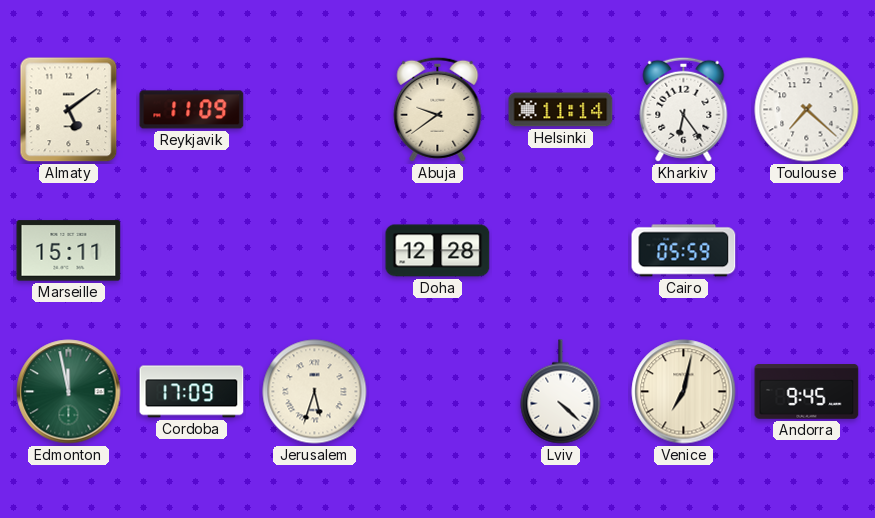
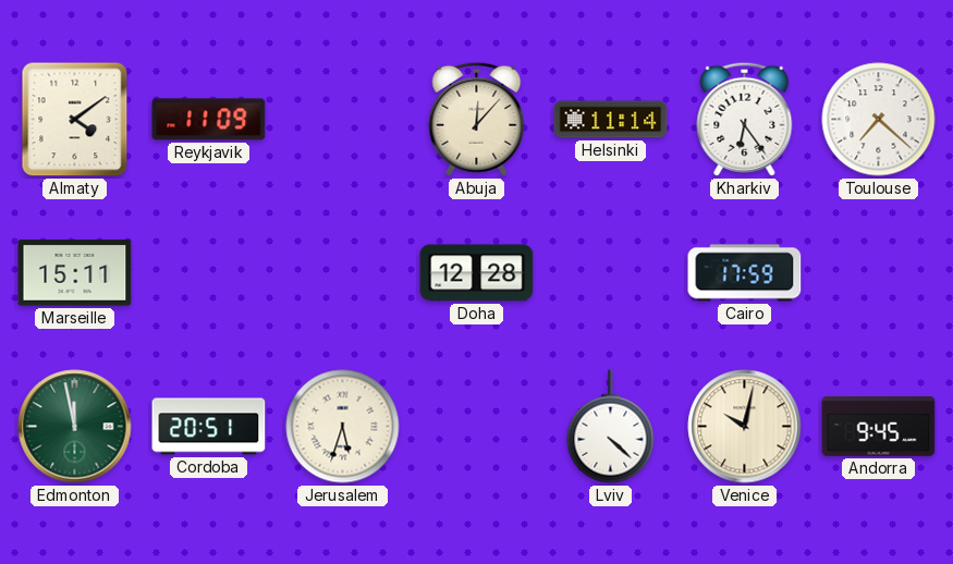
Almaty: 5:09 -> 4:09 (75, 120)
Abuja: 9:39 -> 12:07 (477, 119)
Cairo: 05:59 -> 17:59 (745, 273)
Cordoba: 17:09 -> 20:51 (209, 427)
Venice: 7:02 -> 10:02 (745, 427)
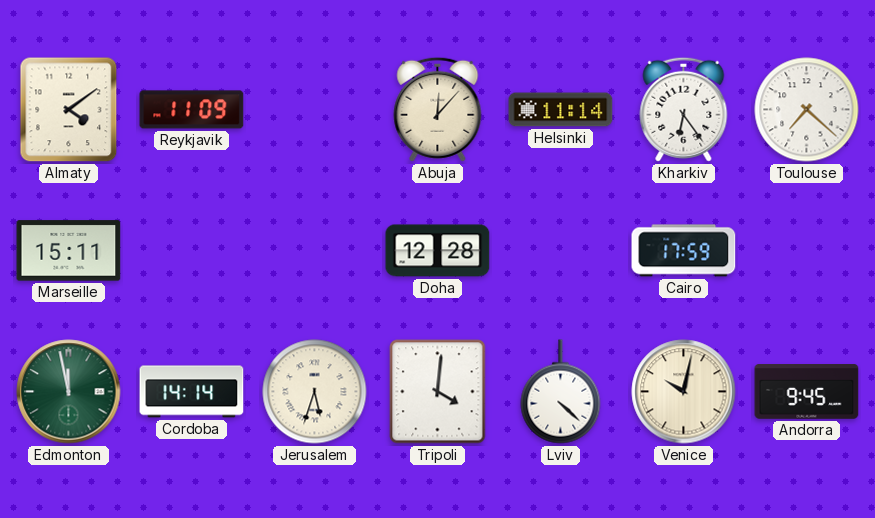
Cordoba: 20:51 -> 14:14 (192, 392)
Tripoli: none -> 4:01 (438, 392)
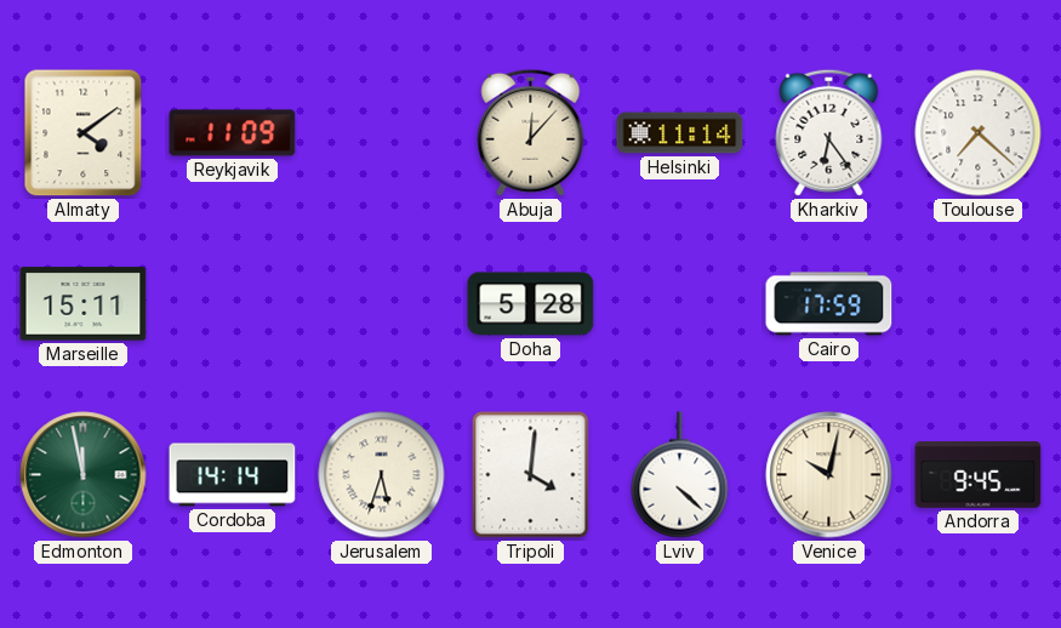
Doha: 12:28 -> 5:28 (531, 304)
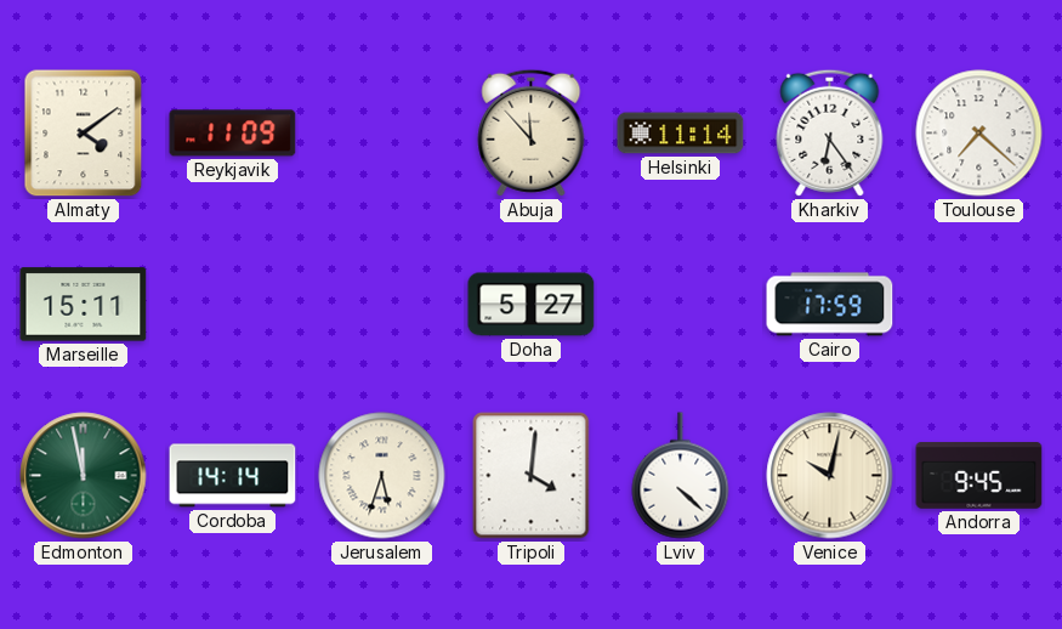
Abuja: 12:07 -> 11:53 (532, 132)
Doha: 5:28 -> 5:27 (532, 305)
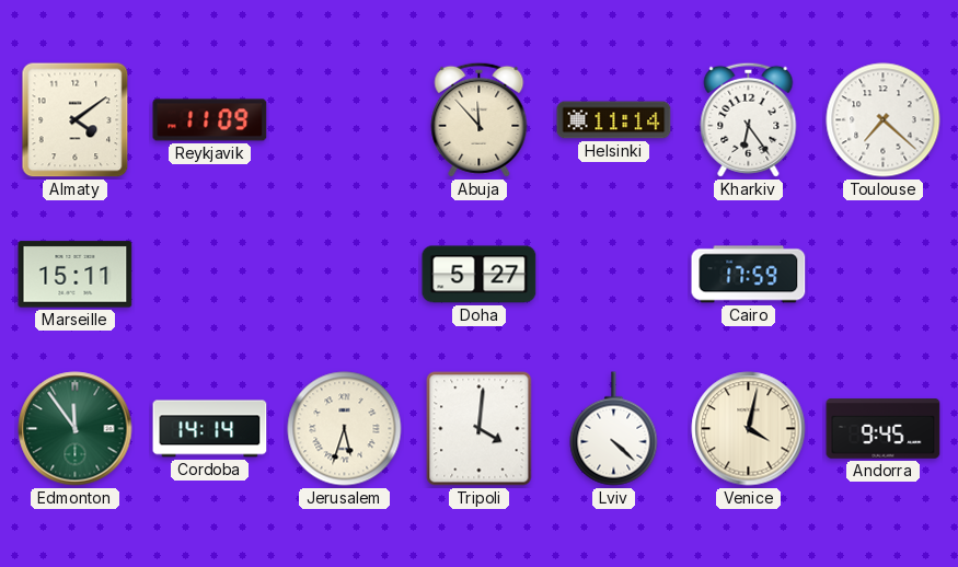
Edmonton: 11:58 -> 11:54 (76, 429)
Venice: 10:02 -> 4:02 (749, 429)
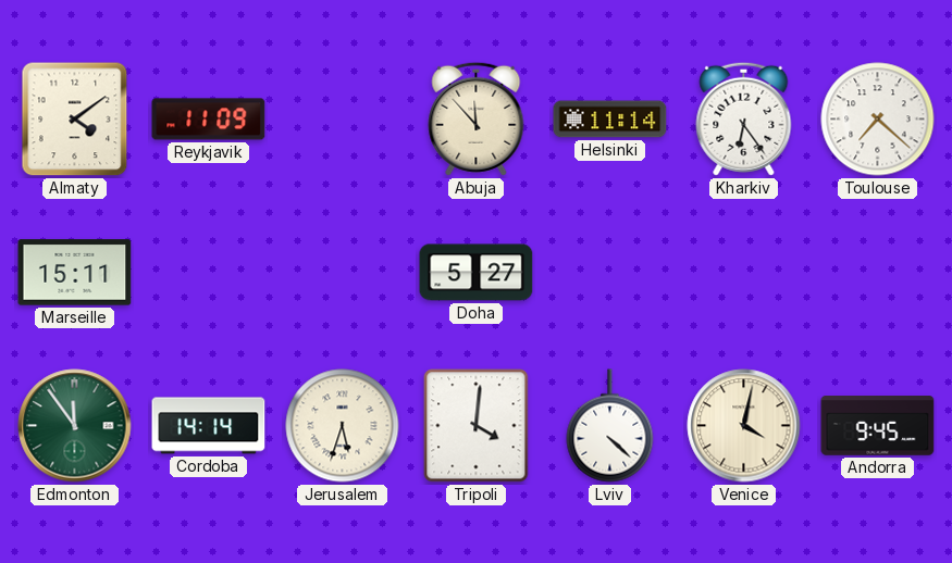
Cairo: 17:59 -> none (749, 275)
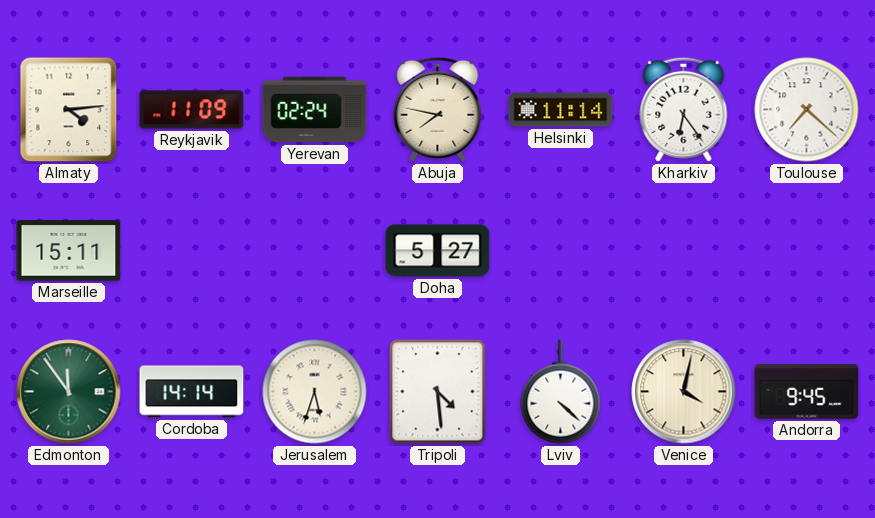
Almaty: 4:09 -> 4:14 (69, 110)
Yerevan: none -> 02:24 (315, 110)
Abuja: 11:53 -> 7:47 (438, 109)
Tripoli: 4:01 -> 4:29 (438, 392)
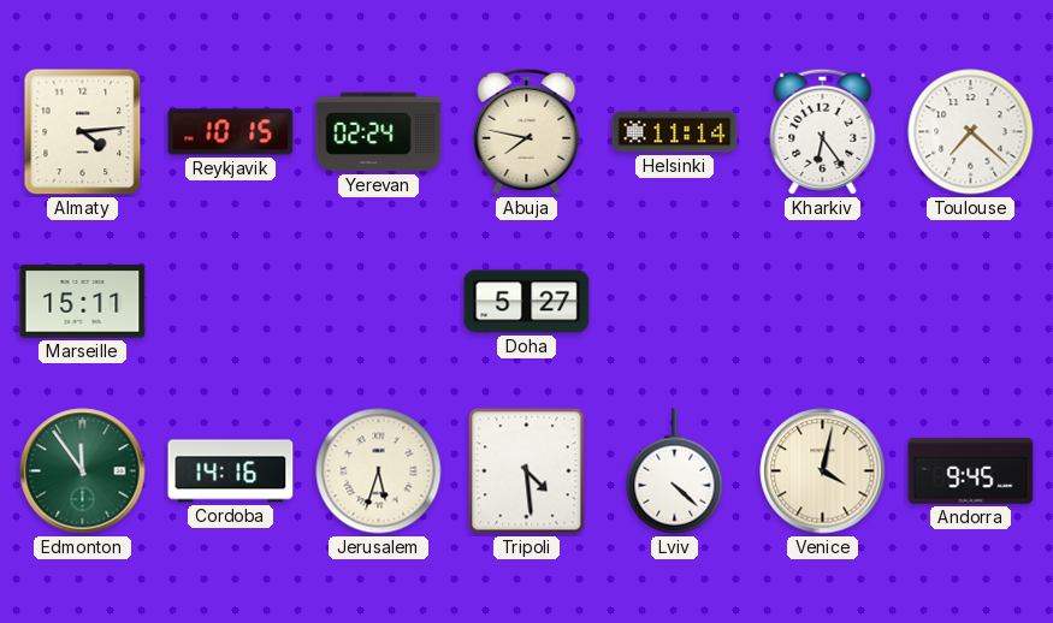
Reykjavik: 11:09 -> 10:15 (231, 132)
Cordoba: 14:14 -> 14:16 (231, 471)
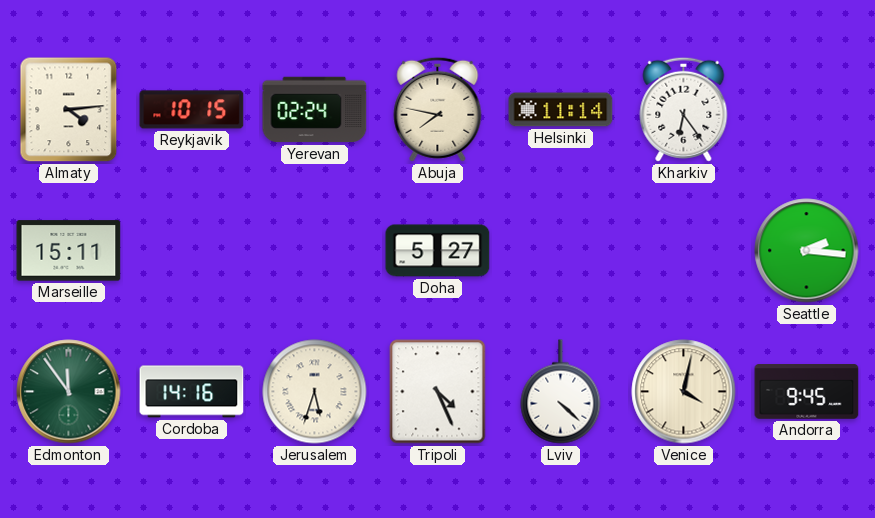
Toulouse: 7:22 -> none (971, 132)
Seattle: none -> 2:16 (807, 251)
Tripoli: 4:29 -> 4:26 (438, 392)
